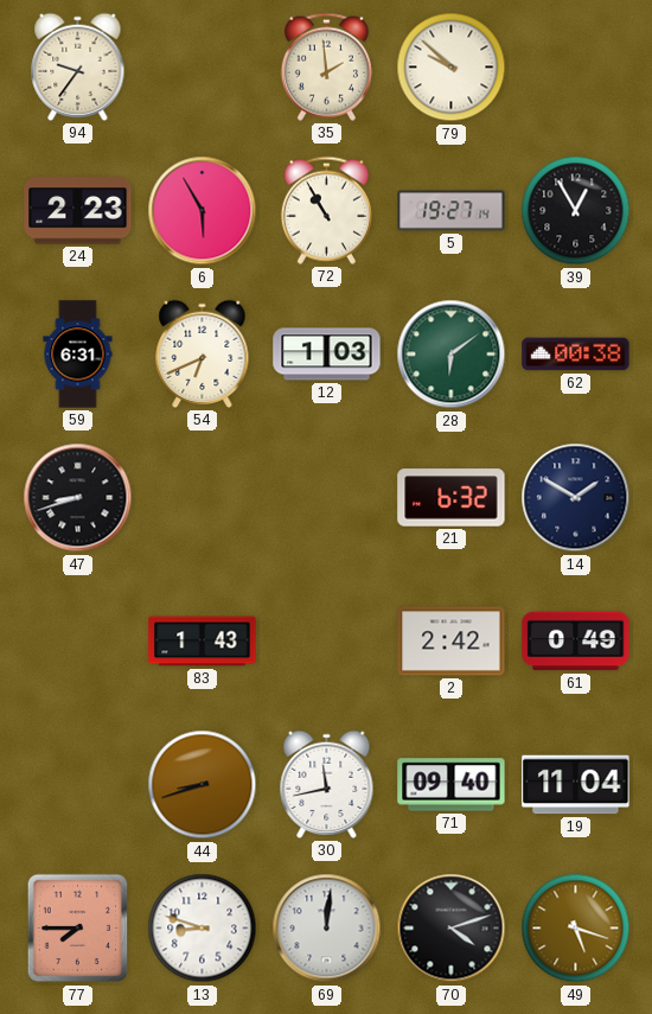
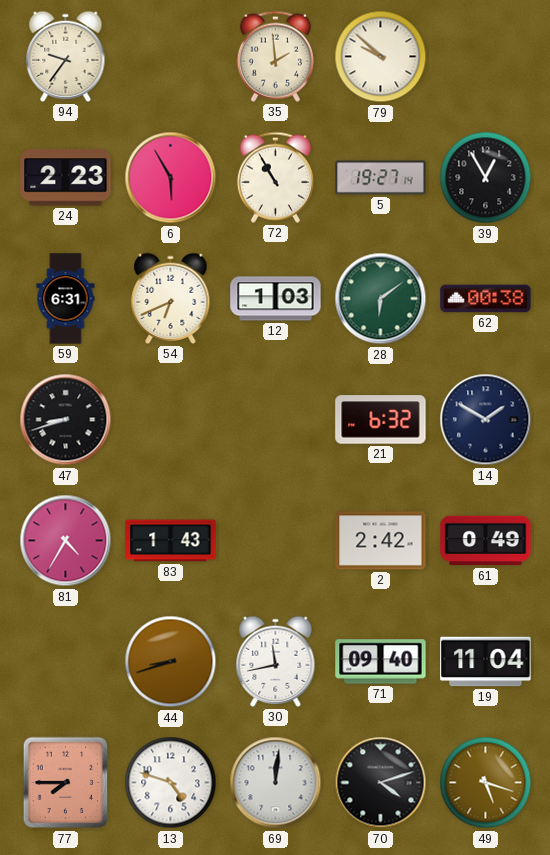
81: none -> 4:35 (66, 541)
13: 8:48 -> 4:48 (171, 783)
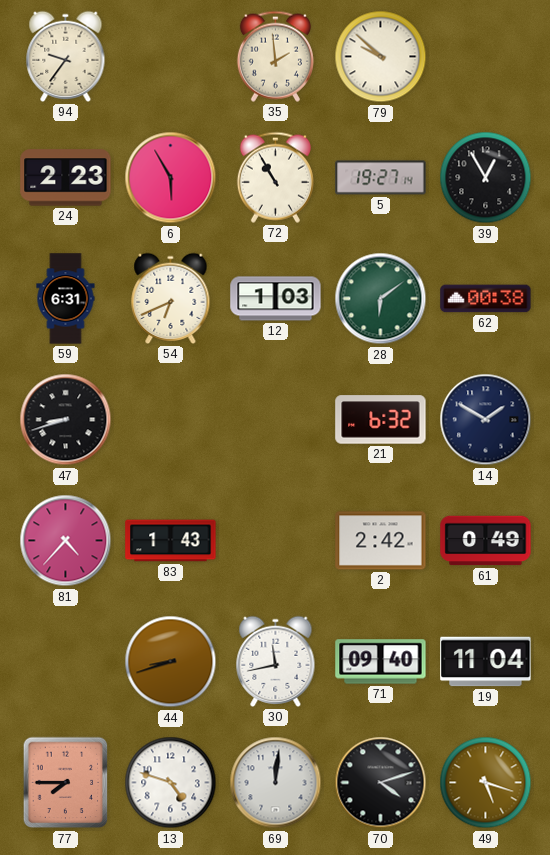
81: 4:35 -> 4:37 (66, 541)
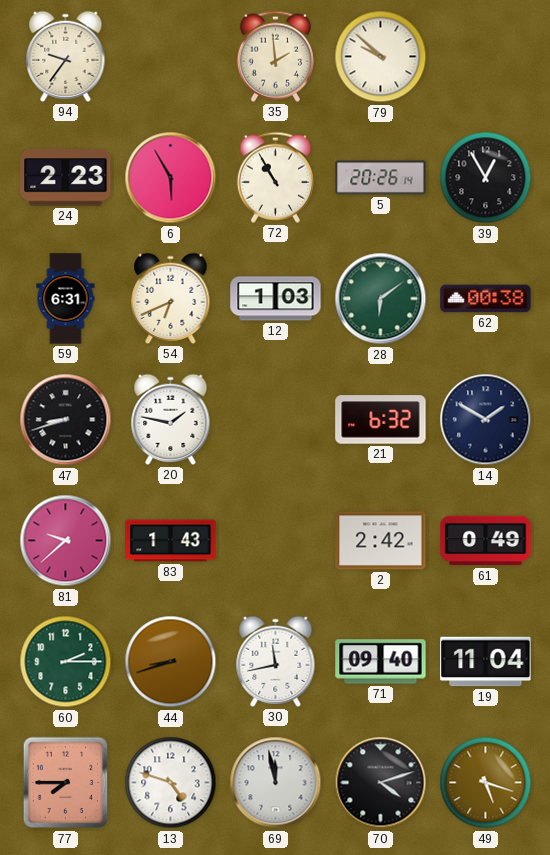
5: 19:27 -> 20:26 (381, 178)
20: none -> 1:47 (171, 419)
81: 4:37 -> 9:38 (66, 541)
60: none -> 2:15 (66, 662)
69: 12:01 -> 11:58 (276, 783)
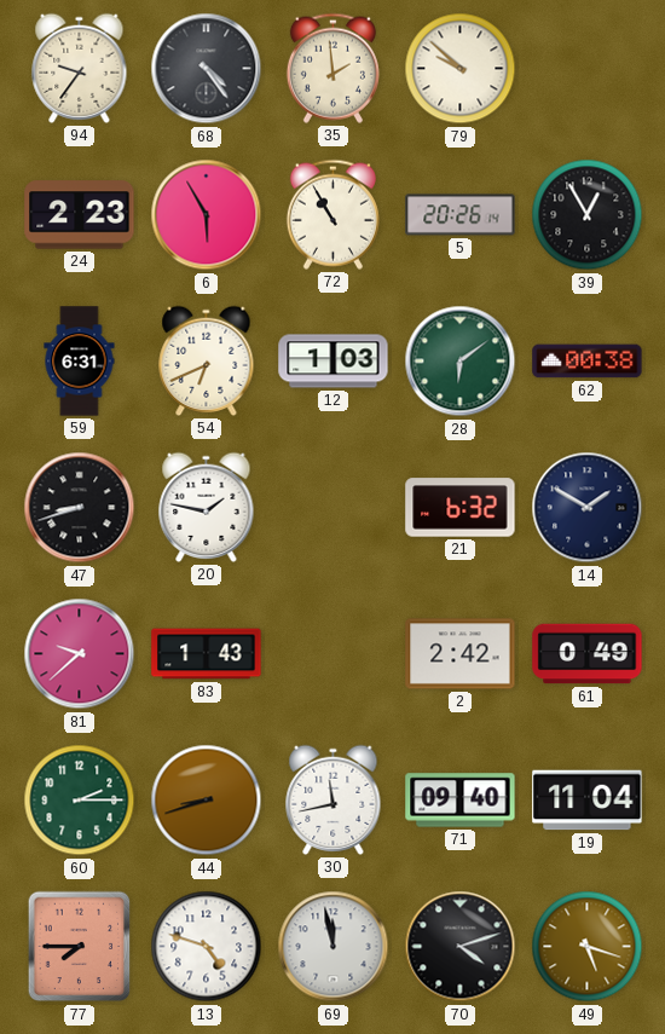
68: none -> 4:24 (207, 69)
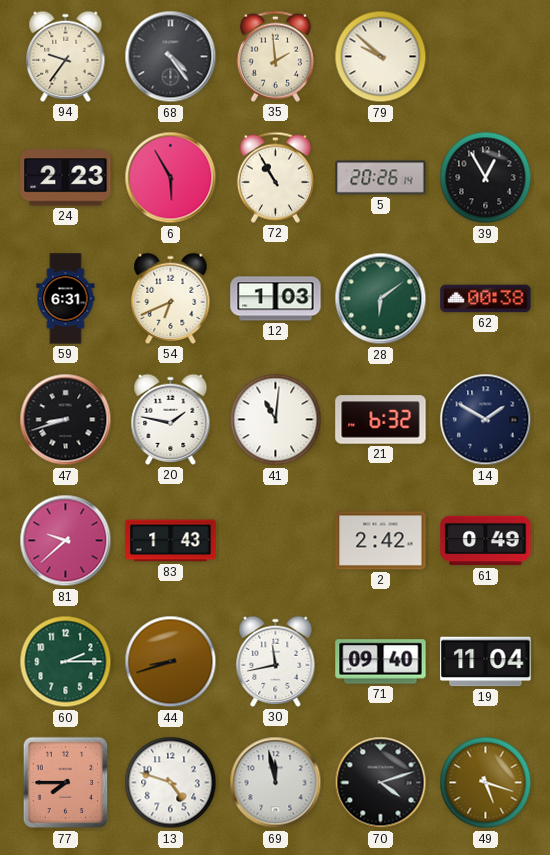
41: none -> 11:01 (276, 420)
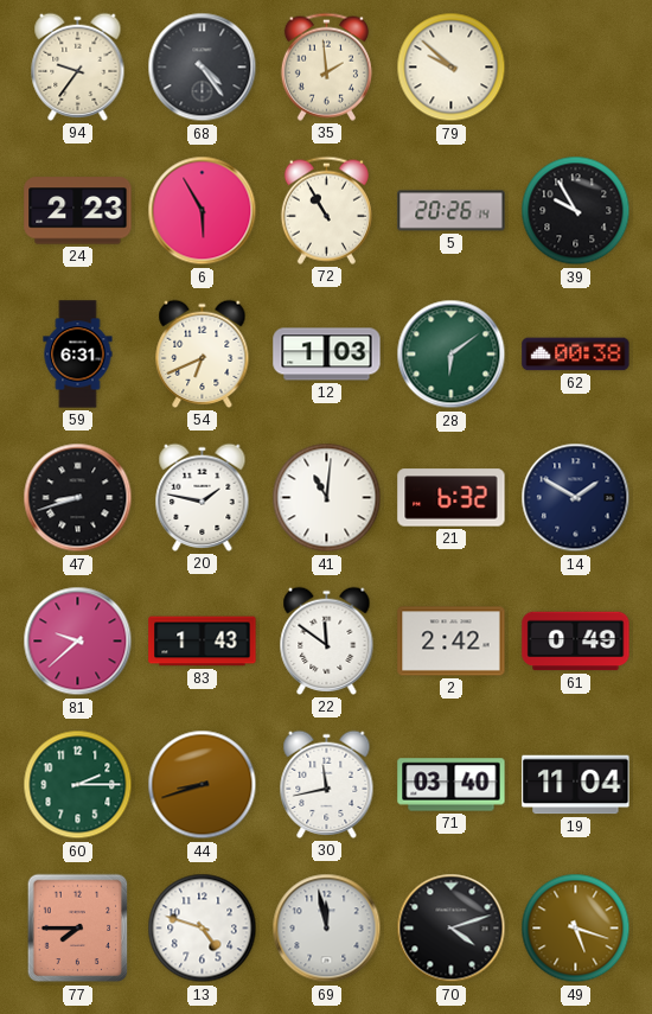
39: 12:55 -> 9:55 (576, 211)
22: none -> 11:51 (327, 640)
71: 09:40 -> 03:40 (452, 785)
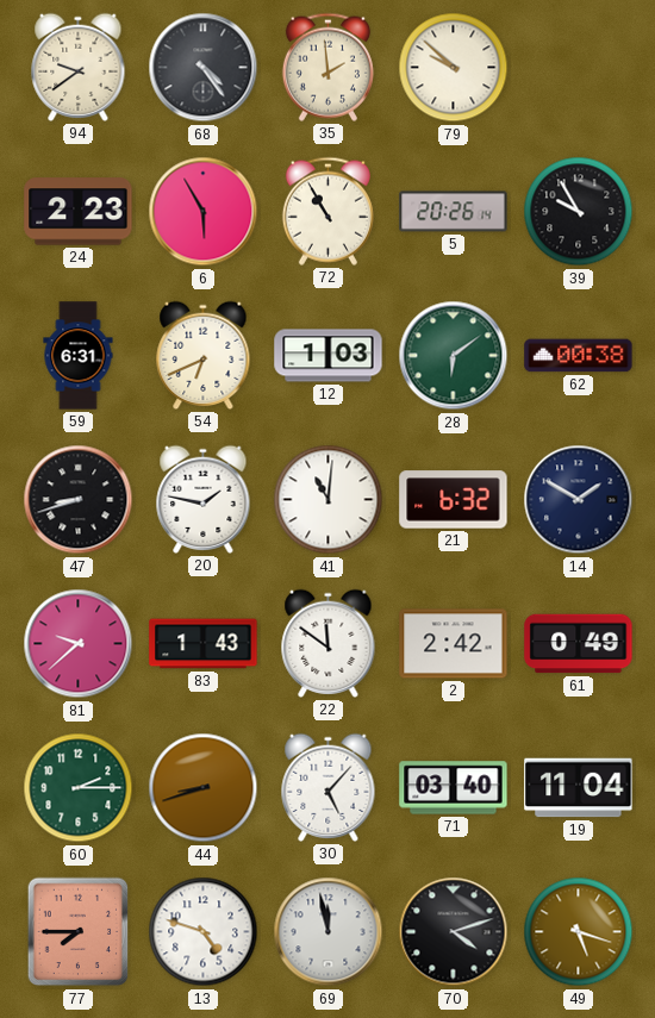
94: 9:36 -> 9:39 (79, 67)
30: 11:43 -> 5:07 (329, 787)
